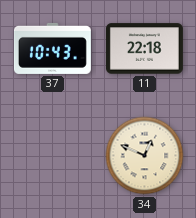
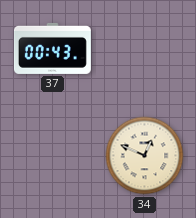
37: 10:43 -> 00:43 (52, 48)
11: 22:18 -> none (144, 49)
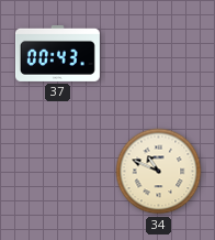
34: 12:49 -> 10:49 (159, 172)
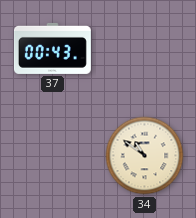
34: 10:49 -> 10:51 (145, 156)
